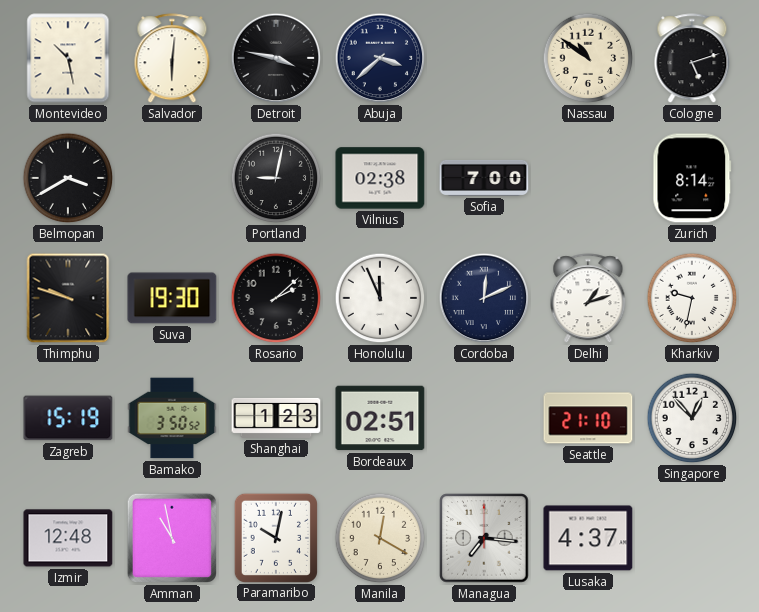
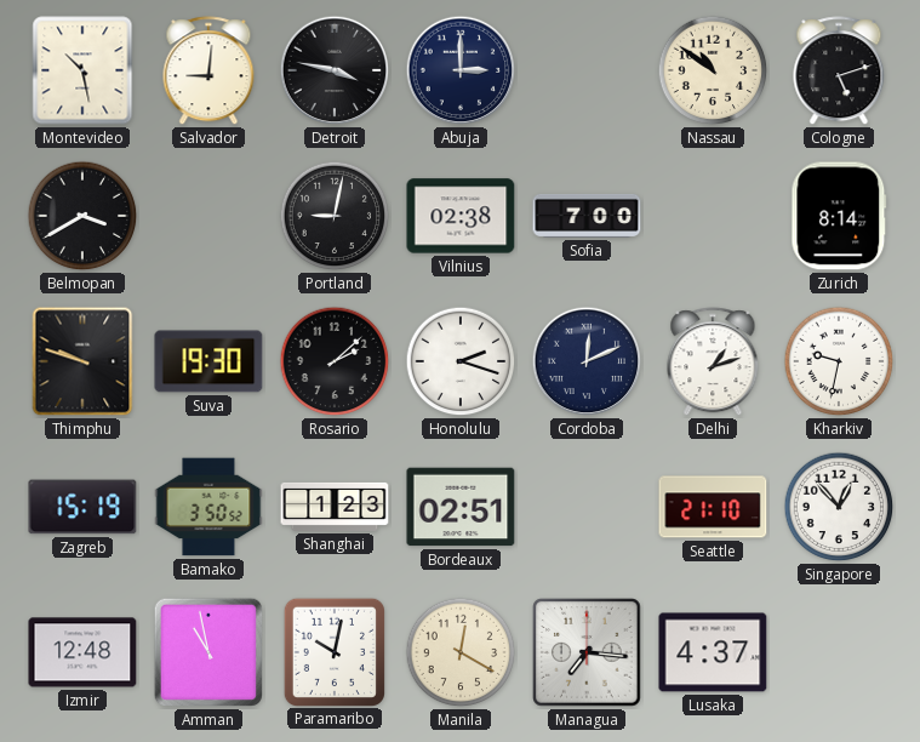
Salvador: 6:01 -> 9:01 (208, 72)
Abuja: 3:38 -> 3:00 (461, 70)
Honolulu: 11:56 -> 2:18 (461, 361)
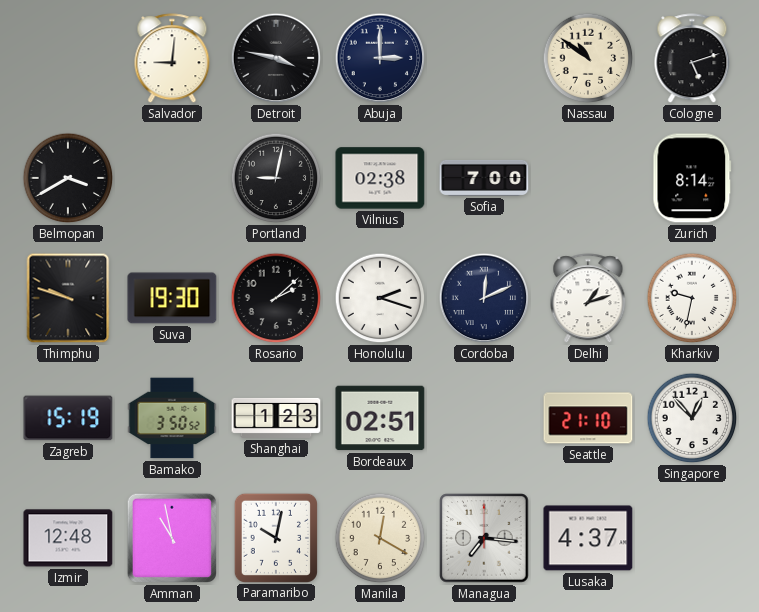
Montevideo: 10:28 -> none (82, 70)
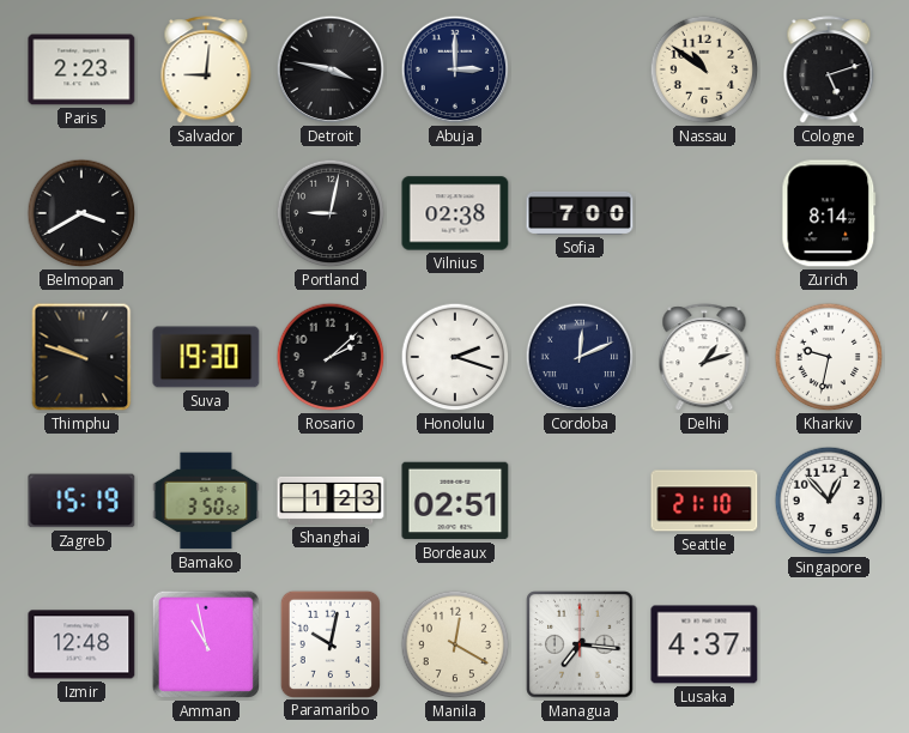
Paris: none -> 2:23 (81, 69)
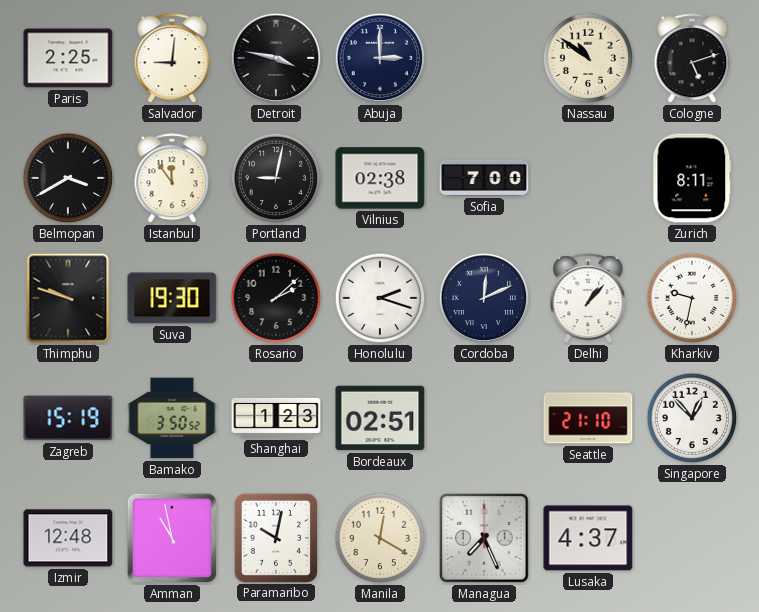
Paris: 2:23 -> 2:25 (68, 58)
Istanbul: none -> 11:54 (172, 179)
Zurich: 8:14 -> 8:11 (692, 178)
Delhi: 1:12 -> 1:07 (588, 299)
Managua: 7:16 -> 7:26 (484, 538)
